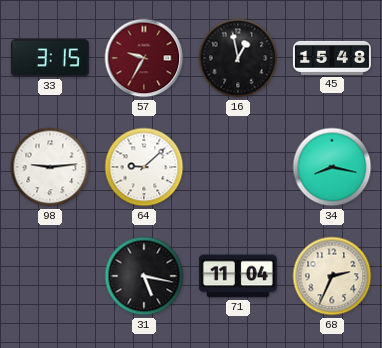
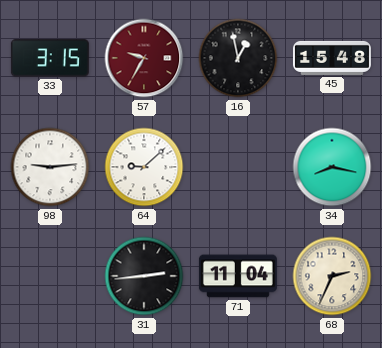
31: 5:17 -> 2:44 (144, 276)
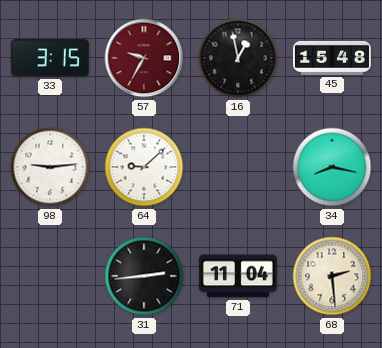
68: 2:34 -> 2:29 (332, 276)
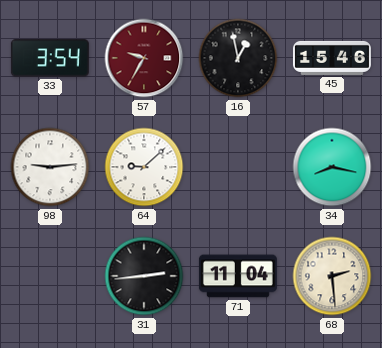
33: 3:15 -> 3:54 (50, 58)
45: 15:48 -> 15:46 (332, 58)
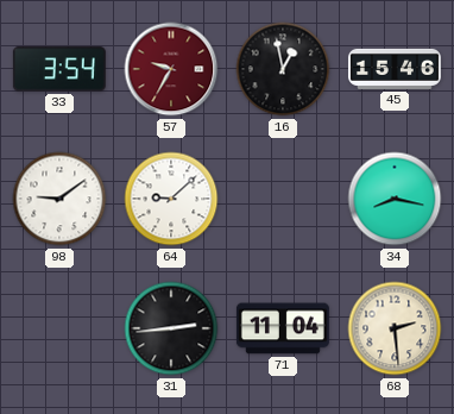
98: 9:14 -> 9:09 (59, 199)
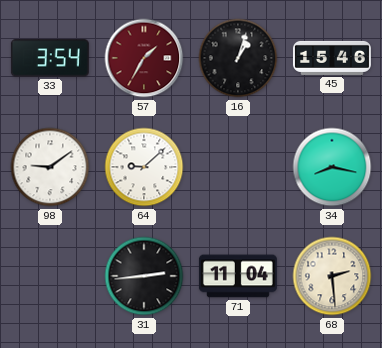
57: 9:35 -> 1:35 (144, 58)
16: 12:58 -> 1:03 (238, 58)
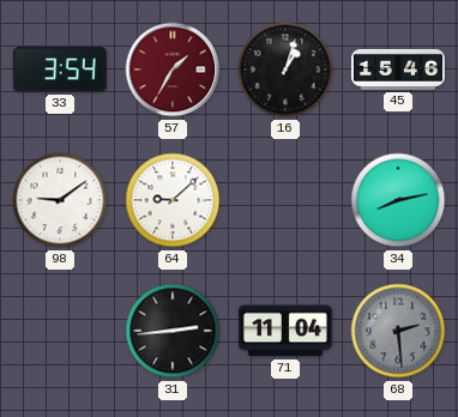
34: 8:17 -> 8:13 (398, 200)
68 dial: cream -> grey (398, 331)
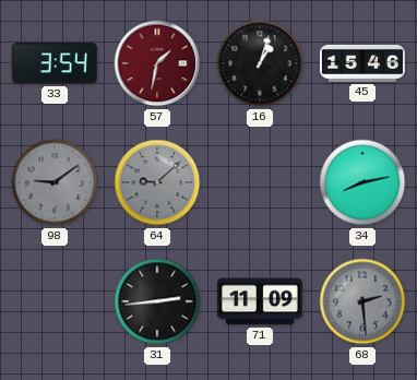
57: 1:35 -> 1:32 (157, 63)
98 dial: white -> grey (55, 182)
64 dial: white -> grey (157, 182)
71: 11:04 -> 11:09 (260, 301)
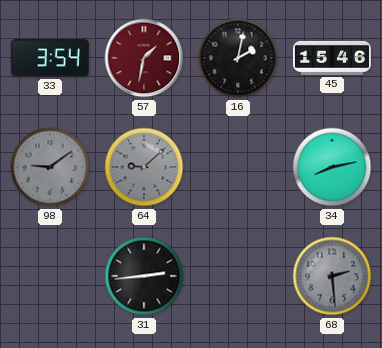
16: 1:03 -> 2:02 (238, 58)
71: 11:09 -> none (260, 301)
